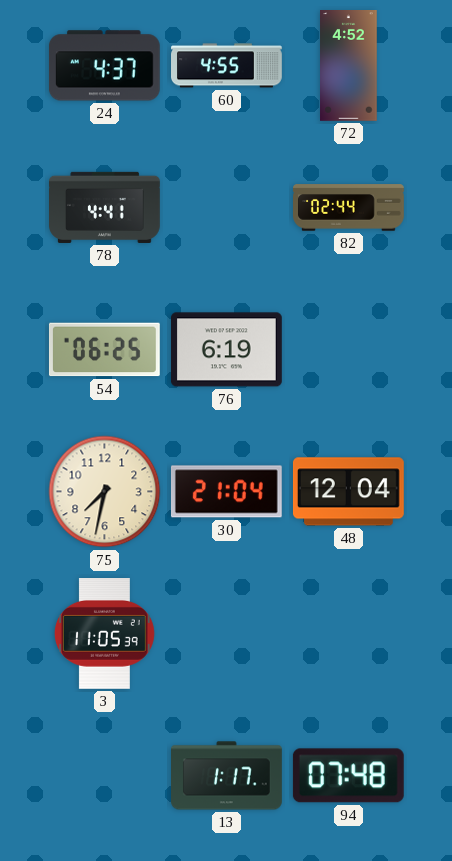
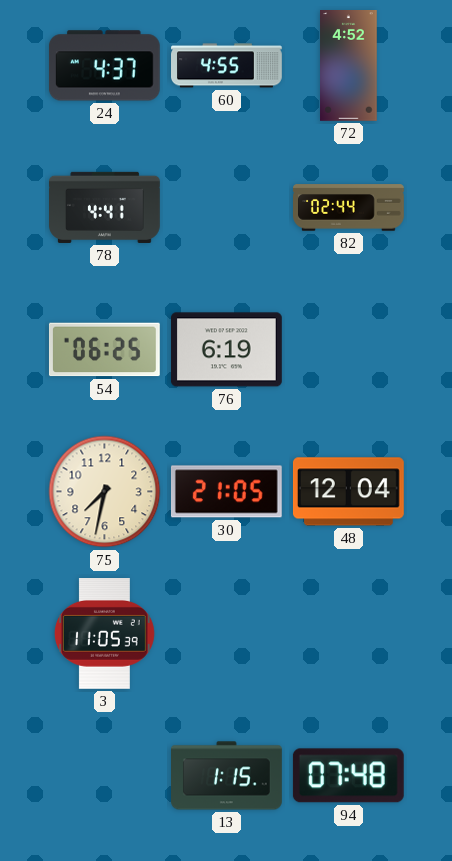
30: 21:04 -> 21:05 (226, 492)
13: 1:17 -> 1:15 (227, 776)
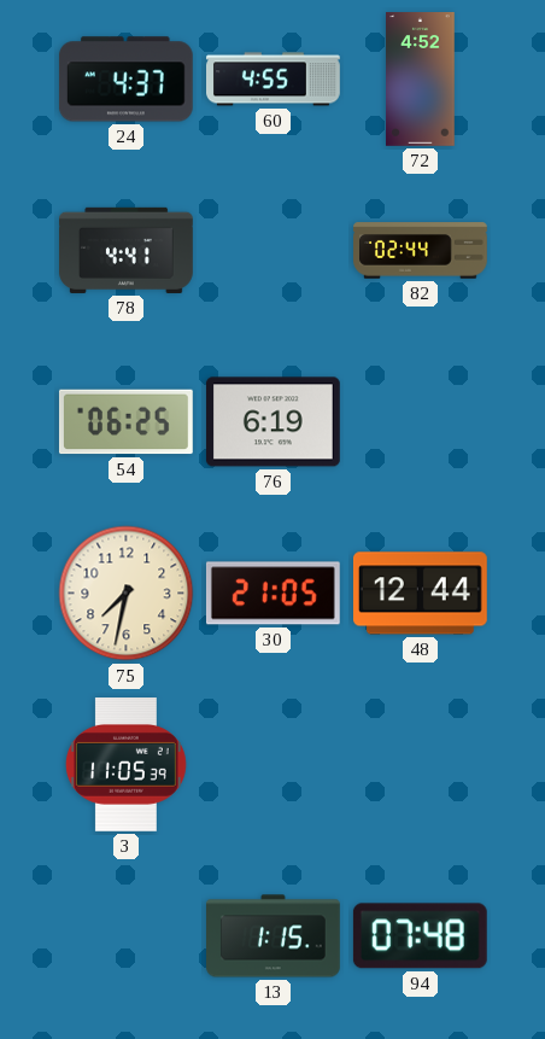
48: 12:04 -> 12:44 (420, 594)
